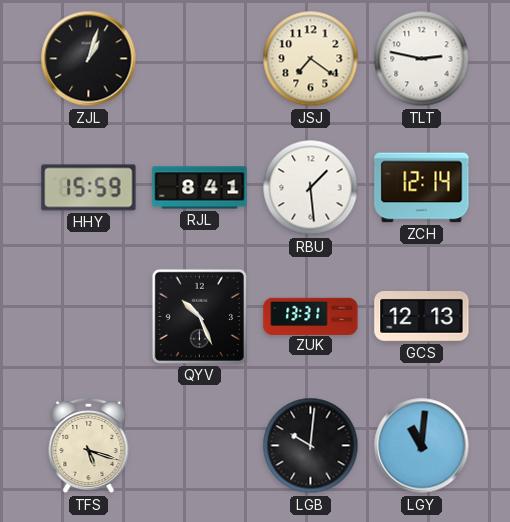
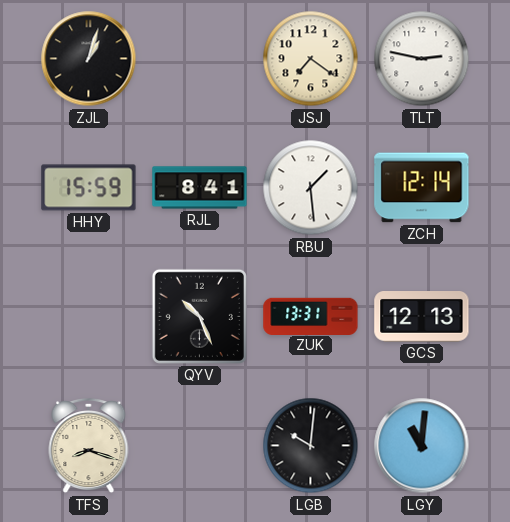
TFS: 5:18 -> 8:18 (89, 446)
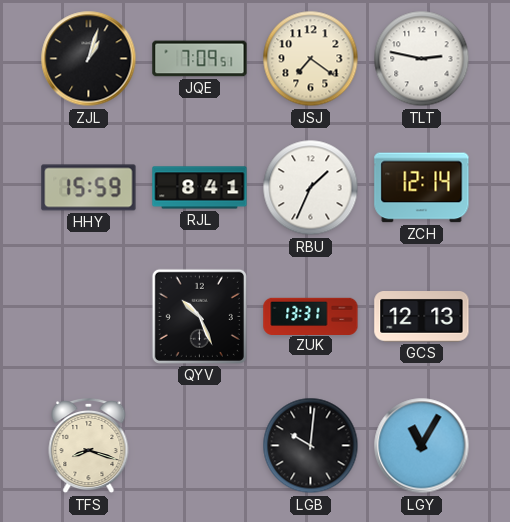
JQE: none -> 7:09 (200, 59)
RBU: 1:29 -> 1:34 (311, 188)
LGY: 11:01 -> 11:05 (422, 446)
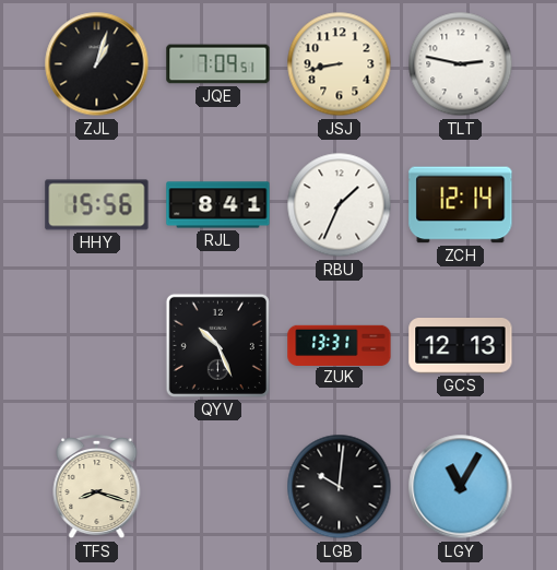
JSJ: 7:21 -> 8:43 (340, 64)
HHY: 15:59 -> 15:56 (97, 205)
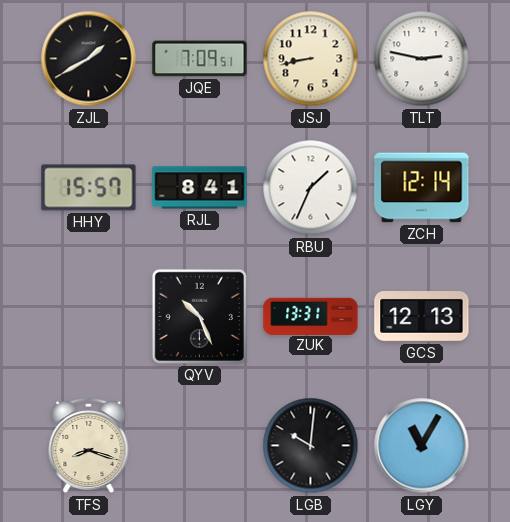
ZJL: 1:03 -> 1:40 (89, 59)
HHY: 15:56 -> 15:57 (89, 188)
